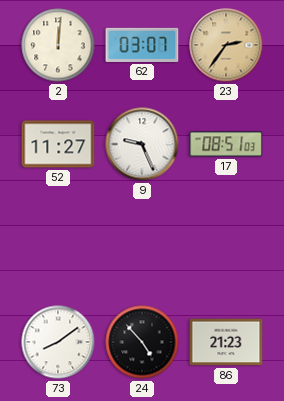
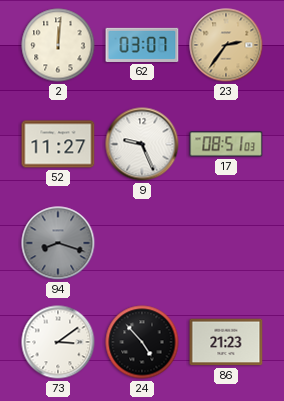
94: none -> 8:18 (58, 243)
73: 8:09 -> 3:09 (58, 342)
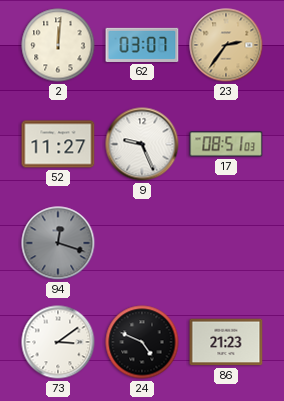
94: 8:18 -> 12:18 (58, 243)
24: 4:53 -> 4:49 (142, 342)
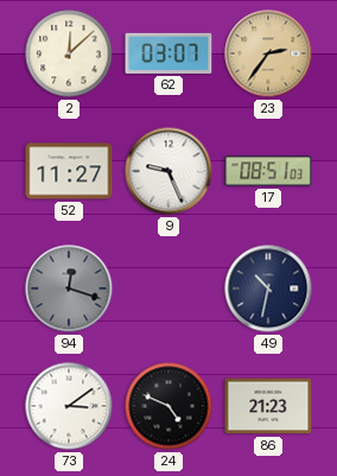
2: 12:01 -> 12:08 (69, 53)
49: none -> 10:32 (268, 288)
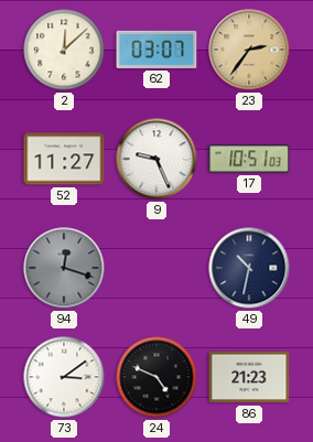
17: 08:51 -> 10:51 (249, 159)
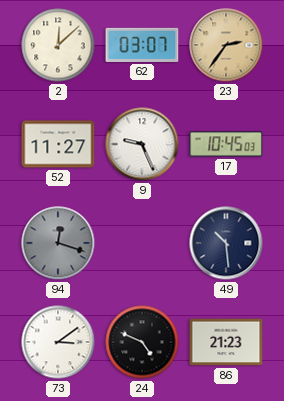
17: 10:51 -> 10:45 (226, 144)
49: 10:32 -> 10:29 (226, 243)
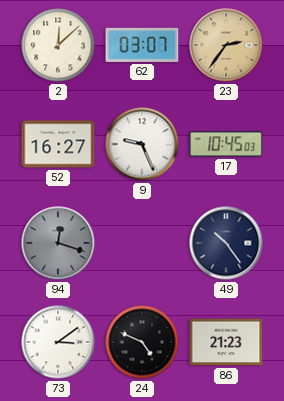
52: 11:27 -> 16:27 (58, 144)
49: 10:29 -> 10:24 (226, 243)
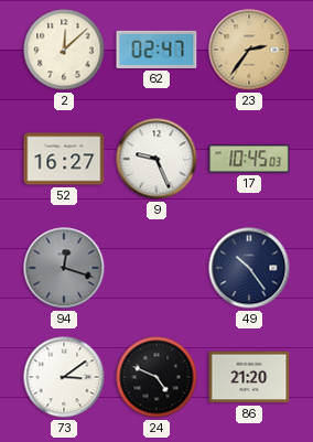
62: 03:07 -> 02:47 (156, 50)
86: 21:23 -> 21:20 (249, 377)
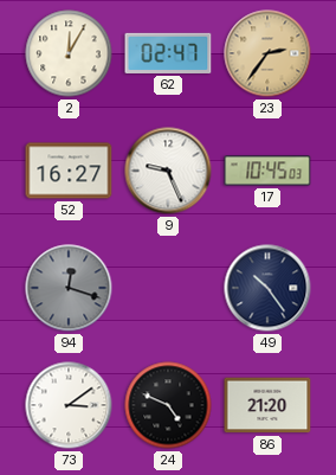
2: 12:08 -> 12:05 (69, 53)
